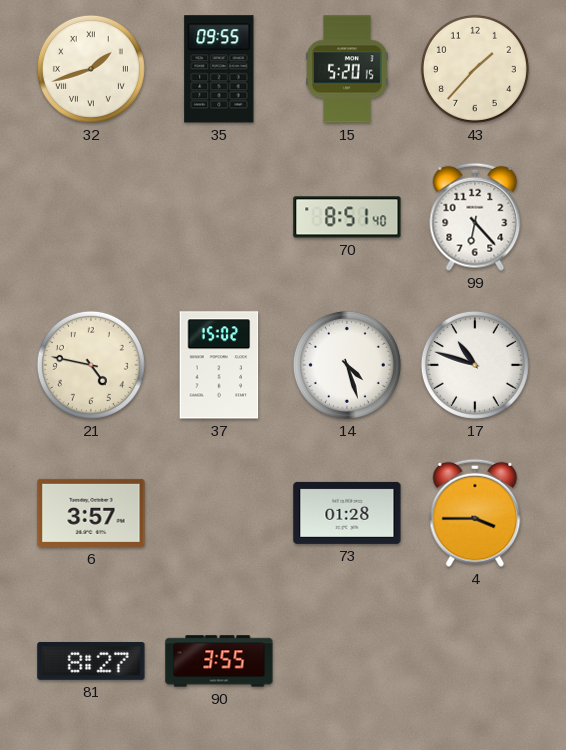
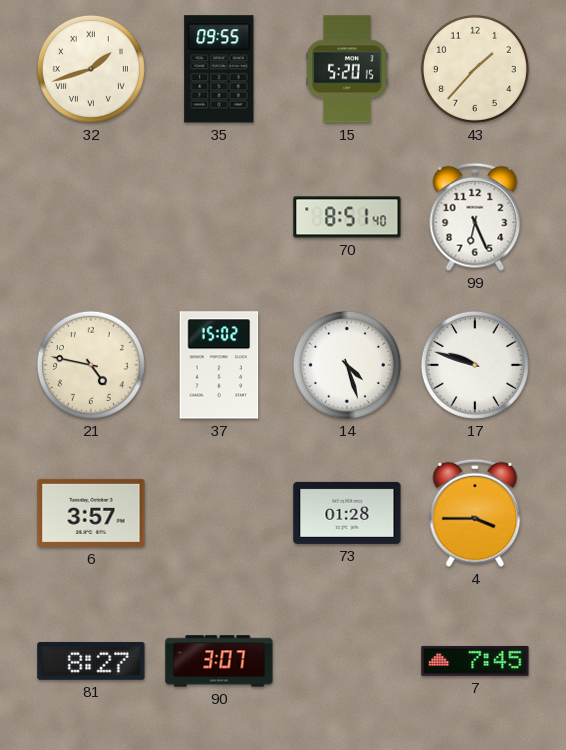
99: 6:23 -> 6:26 (475, 217)
17: 10:48 -> 9:48 (475, 365)
90: 3:55 -> 3:07 (219, 661)
7: none -> 7:45 (475, 661)
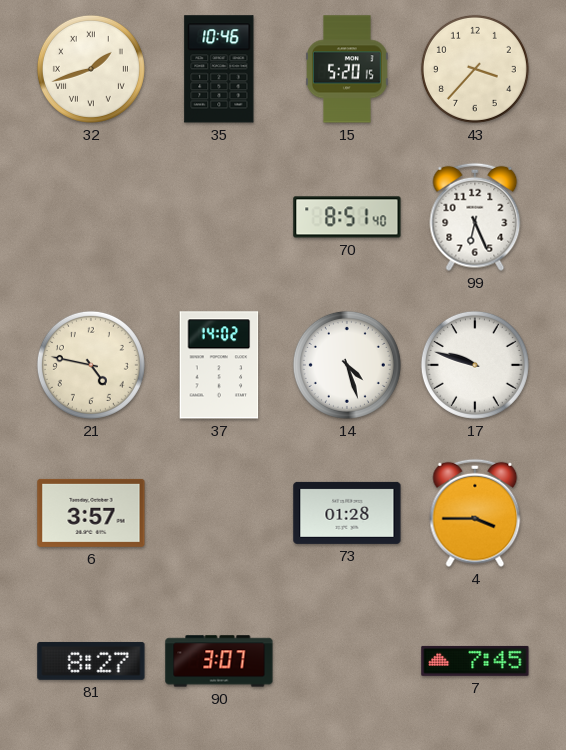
35: 09:55 -> 10:46 (219, 69)
43: 1:37 -> 3:37 (475, 69)
37: 15:02 -> 14:02 (219, 365)
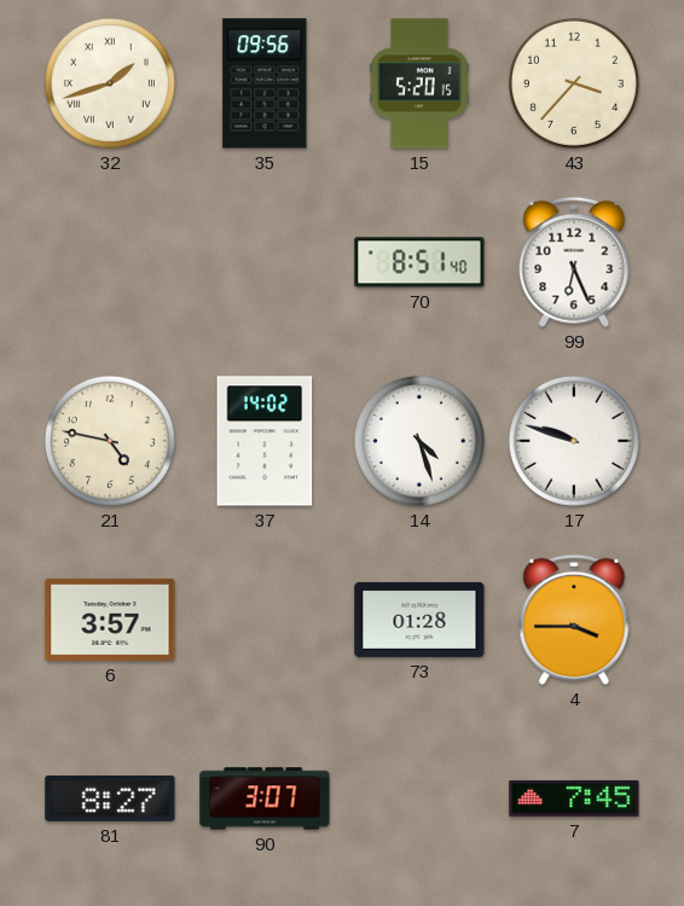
35: 10:46 -> 09:56 (265, 83)
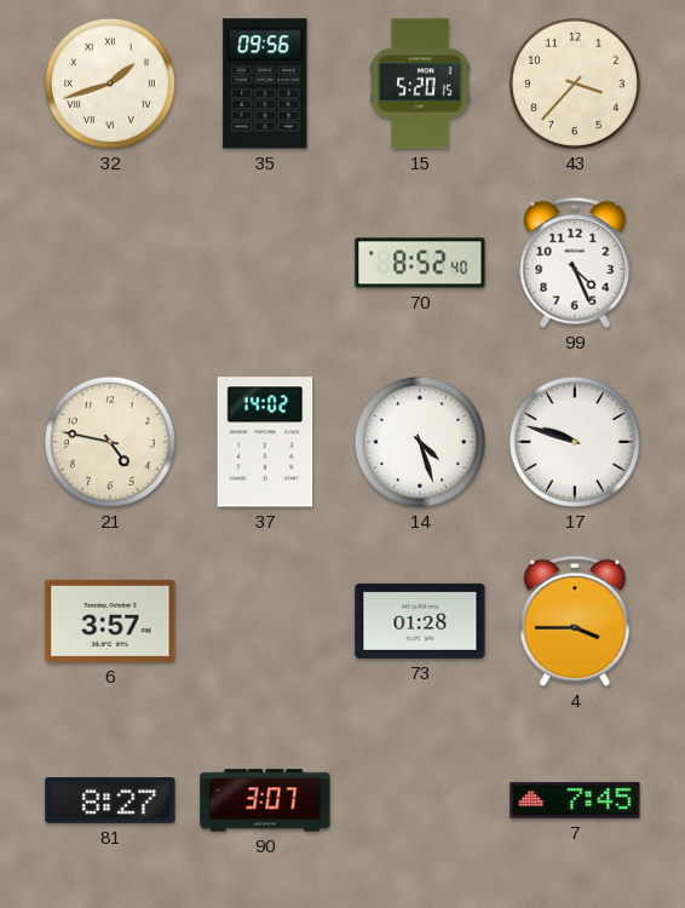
70: 8:51 -> 8:52 (420, 263)
99: 6:26 -> 4:26 (575, 263)
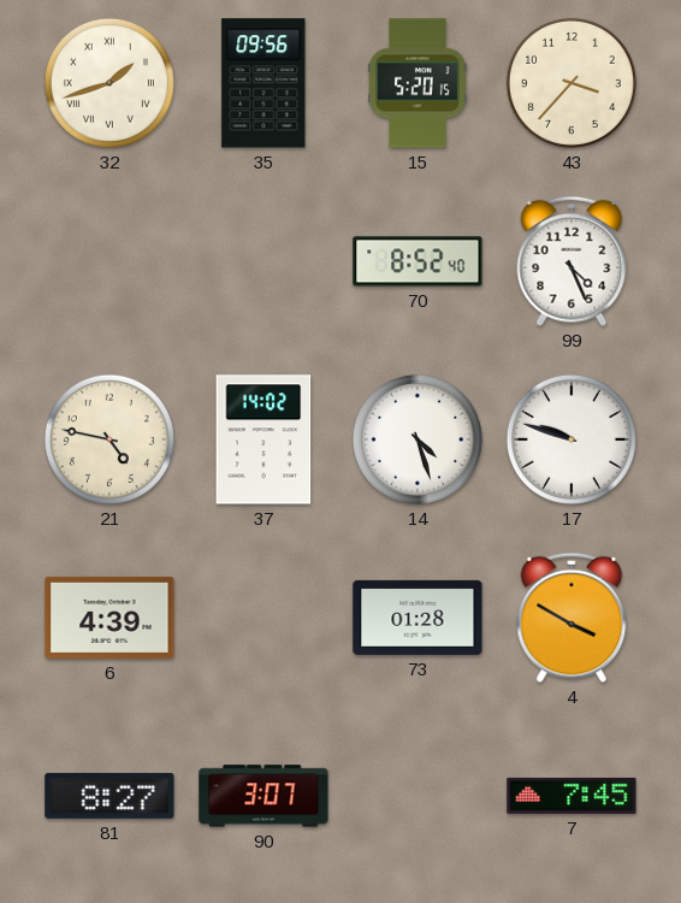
6: 3:57 -> 4:39 (109, 618)
4: 3:45 -> 3:50 (572, 618)
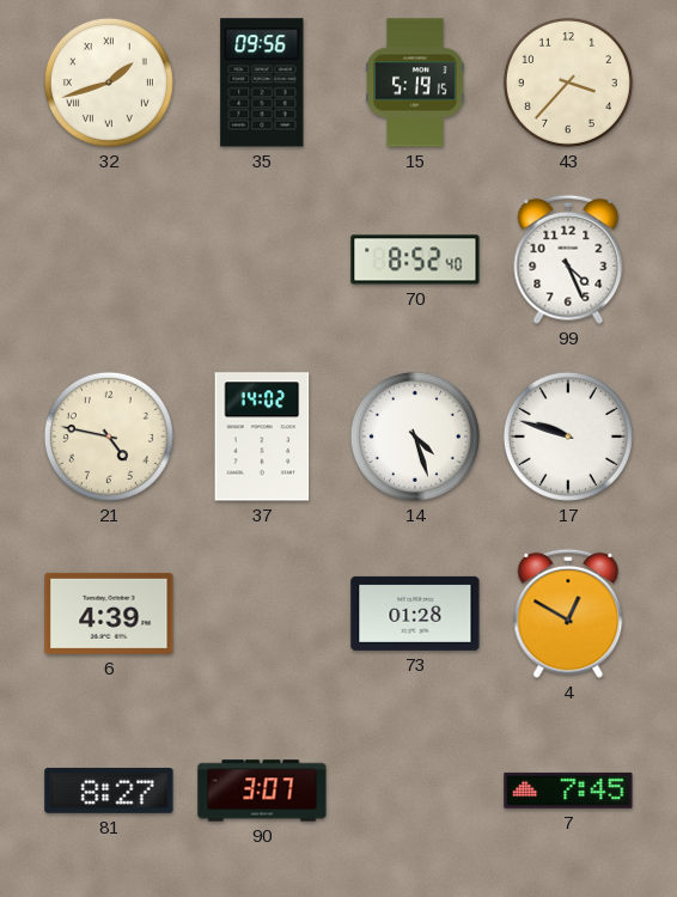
15: 5:20 -> 5:19 (415, 83)
4: 3:50 -> 12:50 (568, 614)
